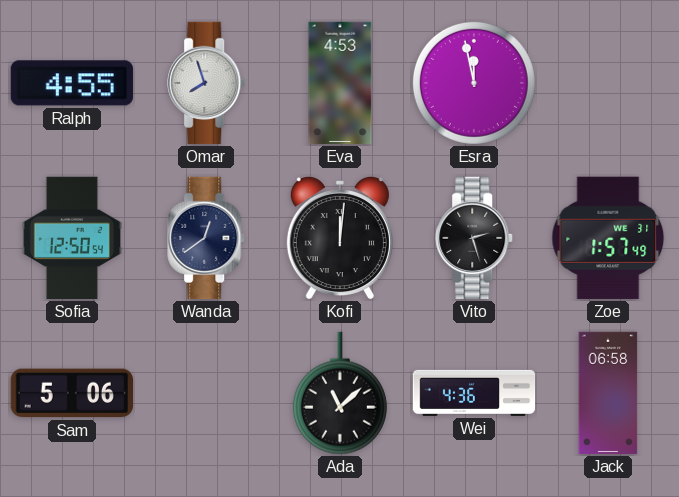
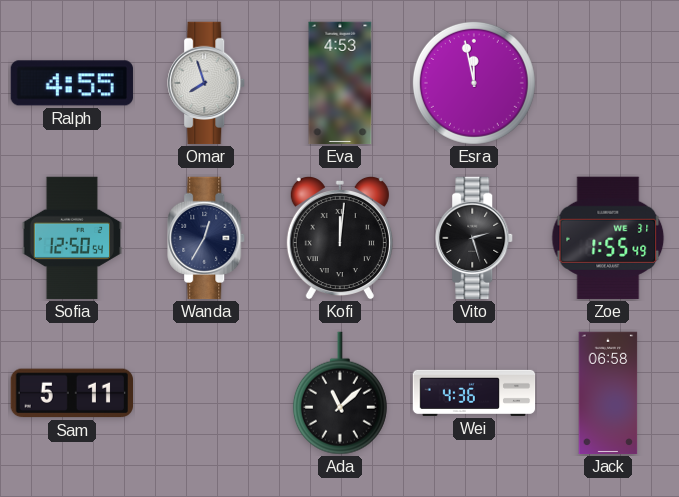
Wanda: 12:39 -> 12:35 (207, 238)
Zoe: 1:57 -> 1:55 (608, 238)
Sam: 5:06 -> 5:11 (71, 393)
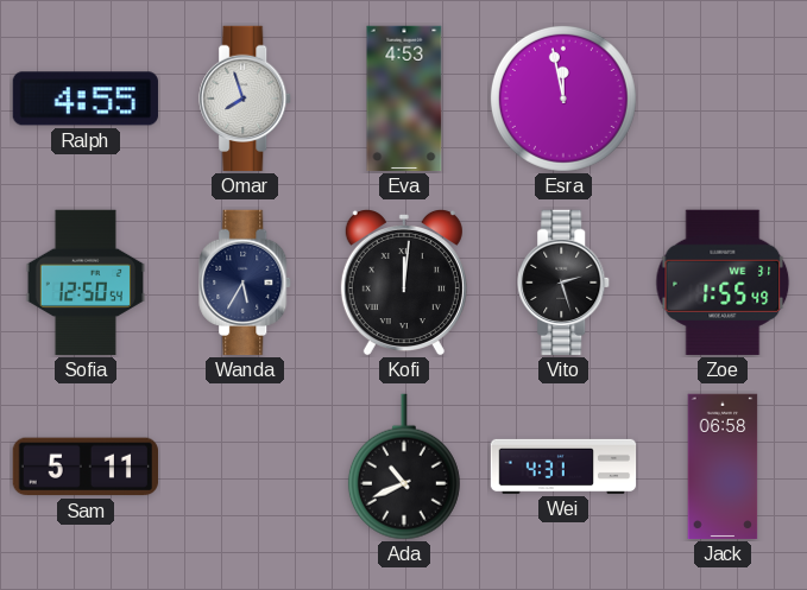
Wanda: 12:35 -> 5:35 (246, 283)
Ada: 11:08 -> 10:41 (404, 467)
Wei: 4:36 -> 4:31 (563, 467)
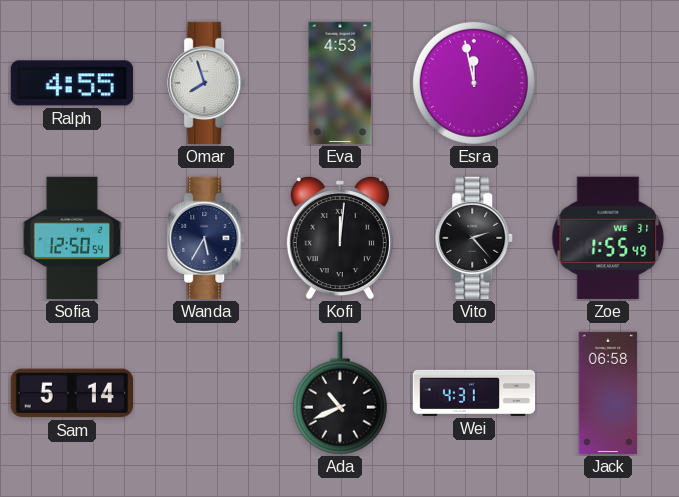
Vito: 2:27 -> 2:23 (475, 238)
Sam: 5:11 -> 5:14 (71, 393)
